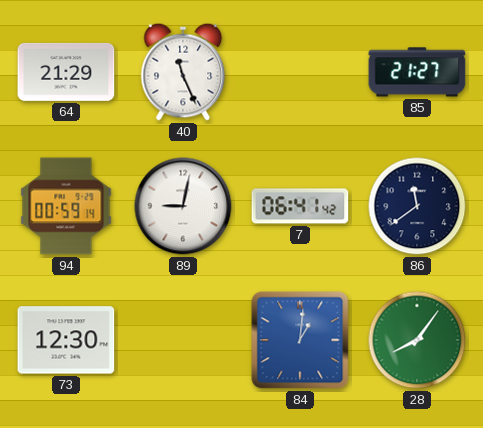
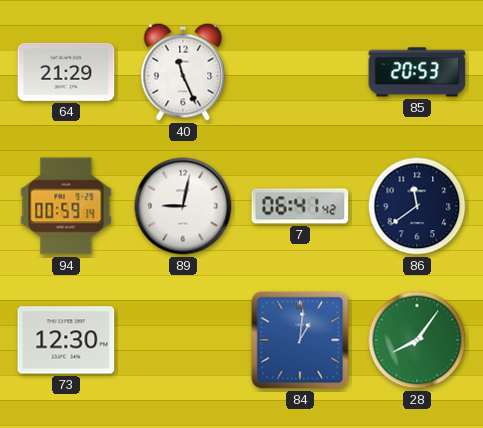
85: 21:27 -> 20:53 (417, 72)
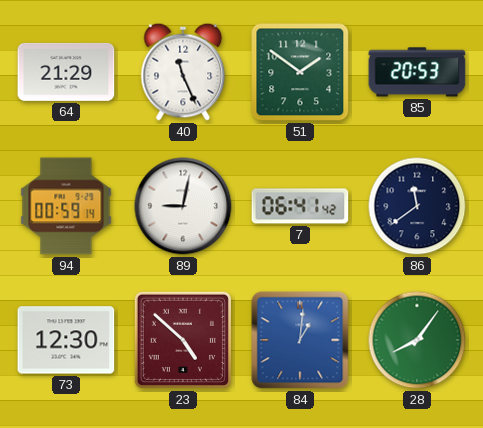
51: none -> 1:51 (300, 72)
23: none -> 4:52 (183, 340)
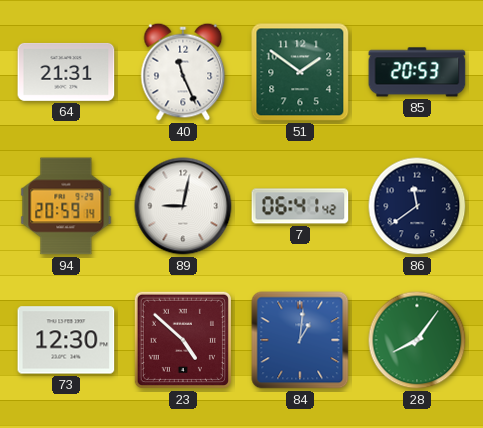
64: 21:29 -> 21:31 (66, 72)
94: 00:59 -> 20:59 (66, 206)
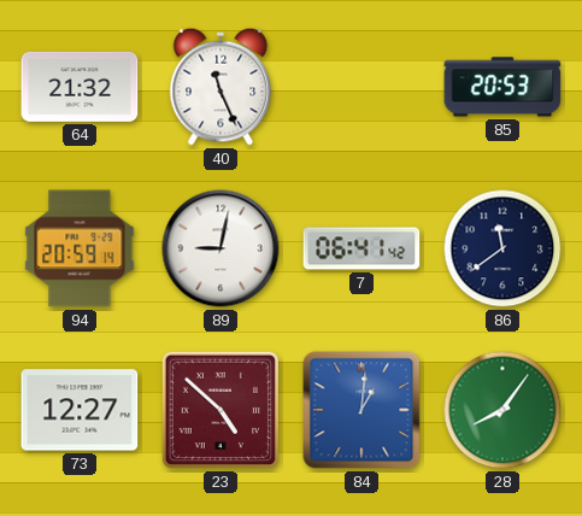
64: 21:31 -> 21:32 (80, 87)
51: 1:51 -> none (300, 72)
73: 12:30 -> 12:27 (80, 410)
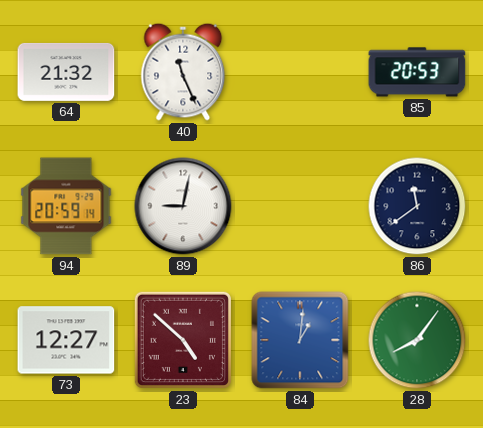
7: 06:41 -> none (361, 248)
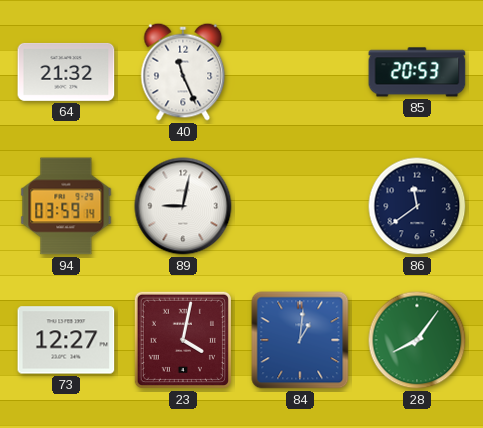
94: 20:59 -> 03:59 (66, 206)
23: 4:52 -> 4:02 (183, 340)
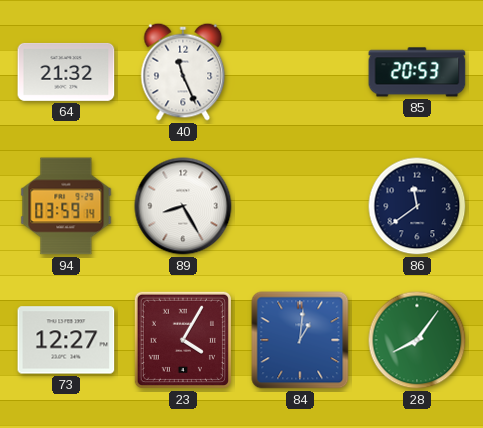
89: 9:02 -> 8:25 (183, 206)
23: 4:02 -> 4:05 (183, 340)
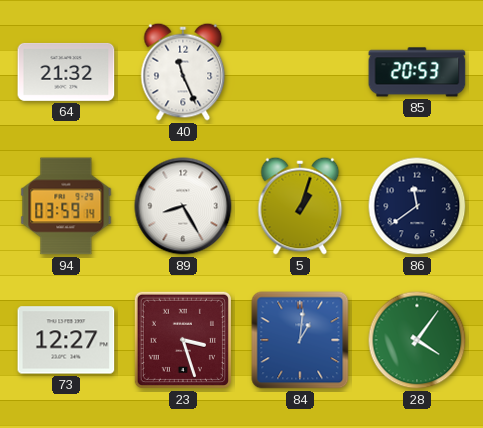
5: none -> 1:03 (300, 206)
23: 4:05 -> 3:27 (183, 340)
28: 8:06 -> 4:06 (417, 340)
